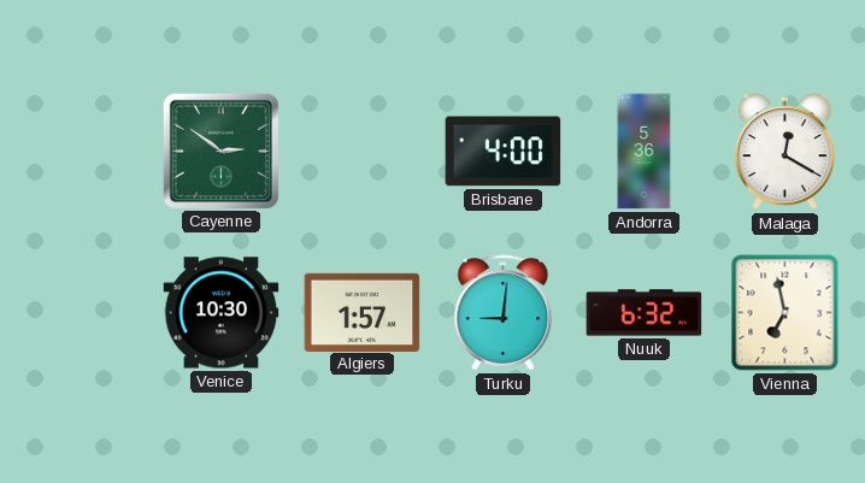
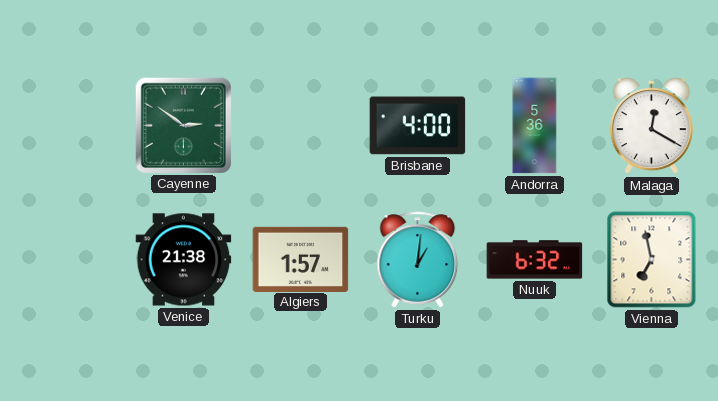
Venice: 10:30 -> 21:38 (184, 260)
Turku: 9:01 -> 1:01 (418, 260)
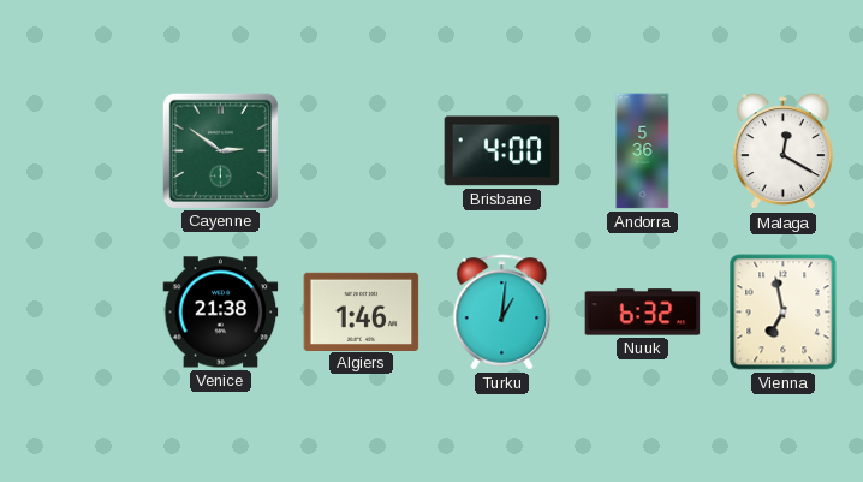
Algiers: 1:57 -> 1:46 (362, 311)
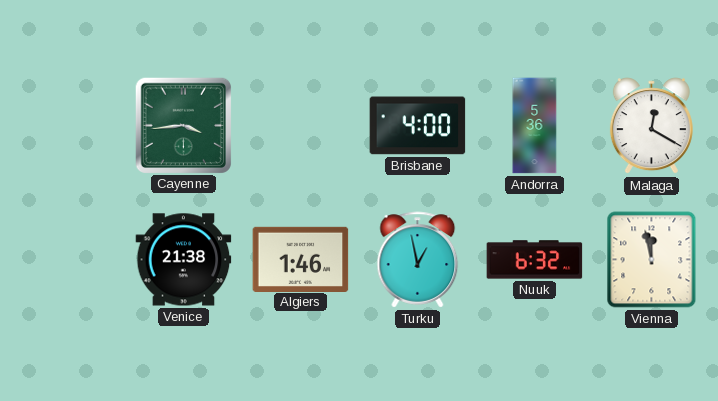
Cayenne: 2:51 -> 3:44 (183, 125)
Turku: 1:01 -> 12:58 (418, 260)
Vienna: 6:58 -> 11:58 (652, 260)
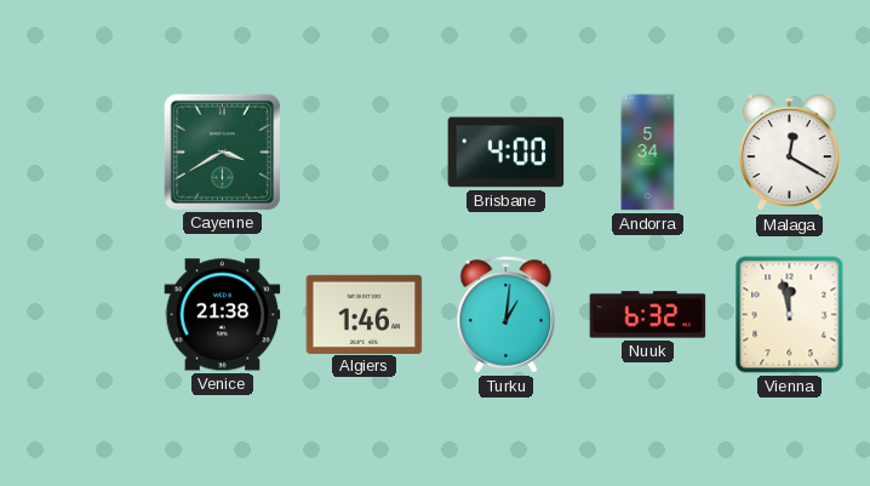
Cayenne: 3:44 -> 3:40 (222, 151)
Andorra: 5:36 -> 5:34 (648, 153)
Turku: 12:58 -> 1:01 (506, 315)
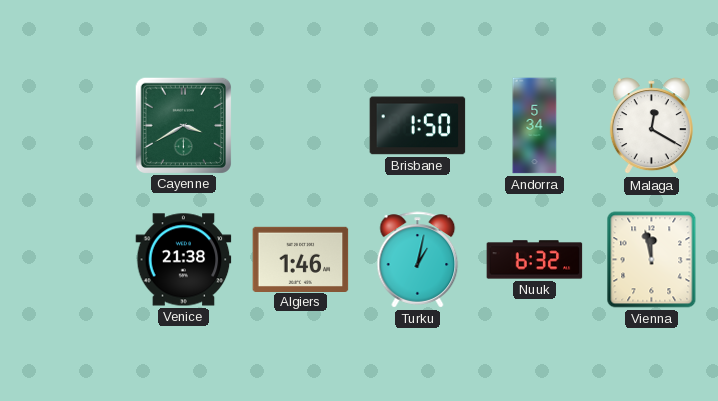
Brisbane: 4:00 -> 1:50 (418, 126)
Turku: 1:01 -> 1:02 (418, 260)
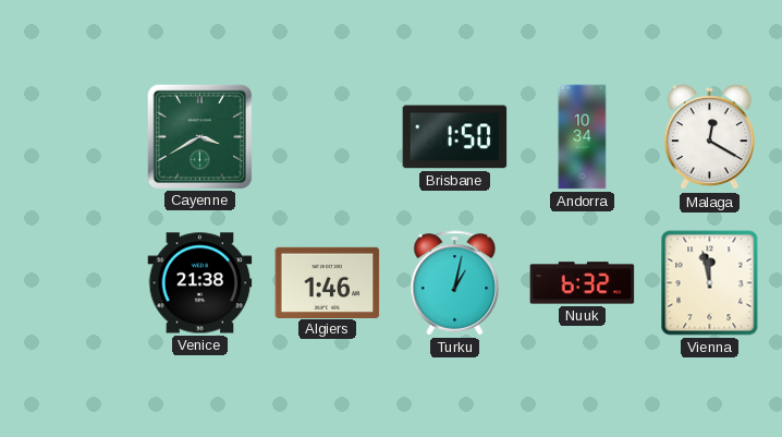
Andorra: 5:34 -> 10:34 (583, 137)
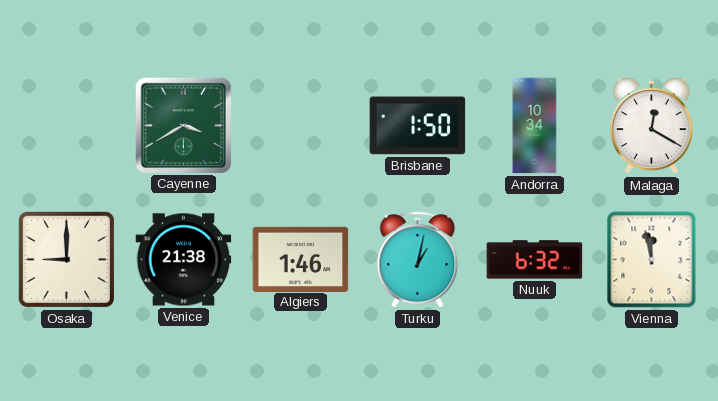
Osaka: none -> 9:00 (66, 259)
